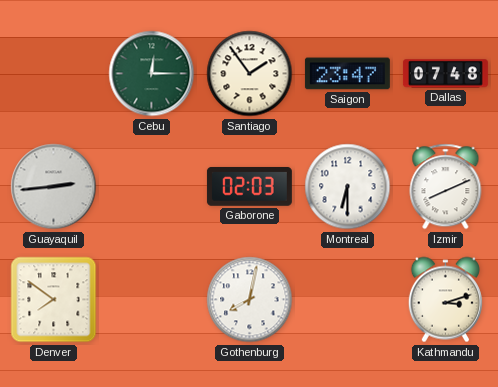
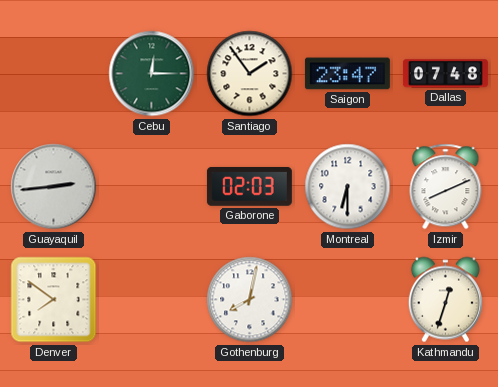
Kathmandu: 3:12 -> 12:33 (445, 300)
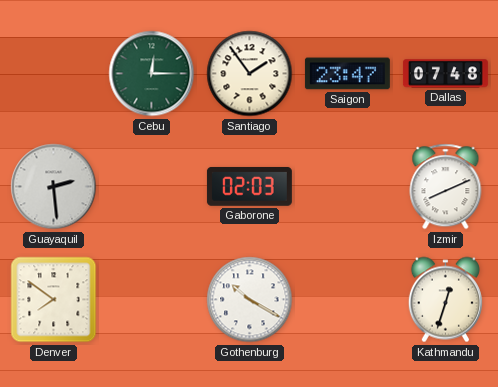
Guayaquil: 2:44 -> 2:29 (54, 187)
Montreal: 6:30 -> none (348, 187)
Gothenburg: 8:02 -> 10:20 (250, 300)
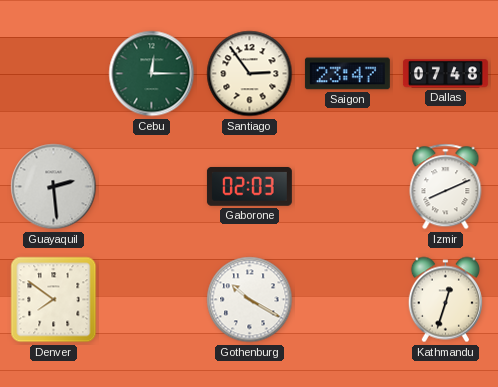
Santiago: 1:54 -> 2:54 (250, 74)
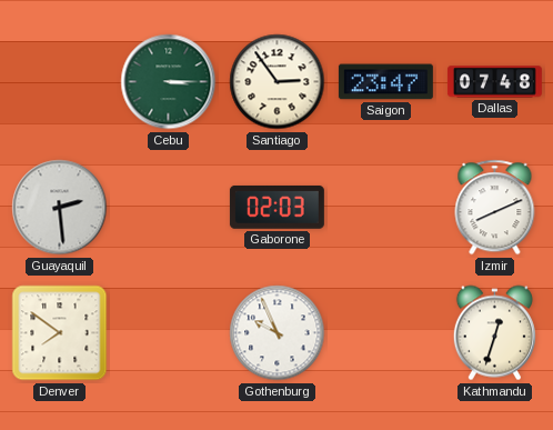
Cebu: 12:15 -> 3:15 (169, 82)
Gothenburg: 10:20 -> 9:56 (278, 333)
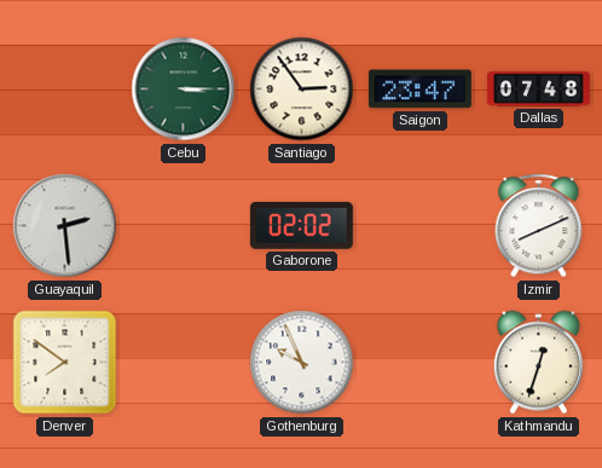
Gaborone: 02:03 -> 02:02 (301, 225)
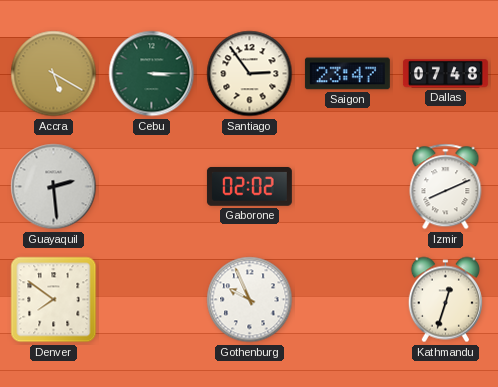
Accra: none -> 5:20 (54, 74)
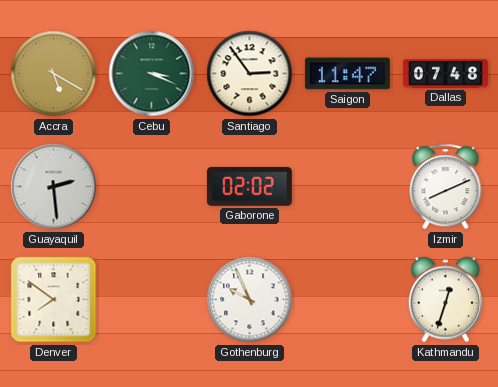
Cebu: 3:15 -> 3:19 (152, 74)
Saigon: 23:47 -> 11:47 (347, 74)
